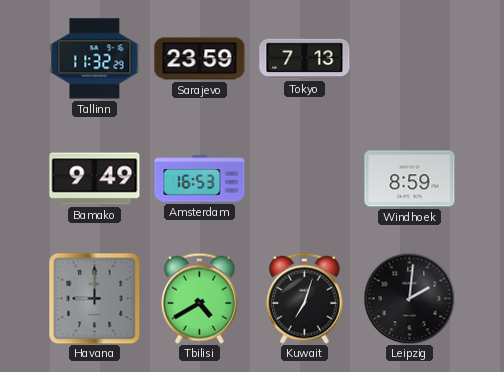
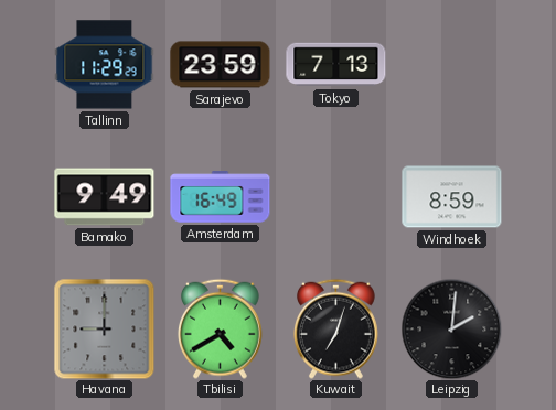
Tallinn: 11:32 -> 11:29 (105, 65)
Amsterdam: 16:53 -> 16:49 (221, 197)
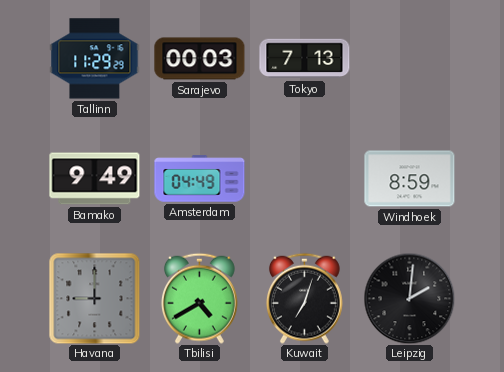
Sarajevo: 23:59 -> 00:03 (200, 59)
Amsterdam: 16:49 -> 04:49 (200, 179)
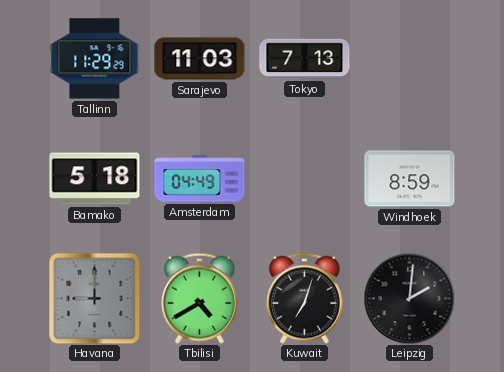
Sarajevo: 00:03 -> 11:03 (200, 59)
Bamako: 9:49 -> 5:18 (95, 179)
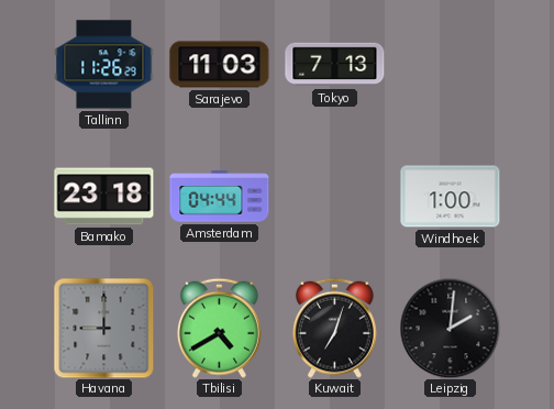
Tallinn: 11:29 -> 11:26 (104, 65)
Bamako: 5:18 -> 23:18 (104, 197)
Amsterdam: 04:49 -> 04:44 (220, 197)
Windhoek: 8:59 -> 1:00 (451, 197)
